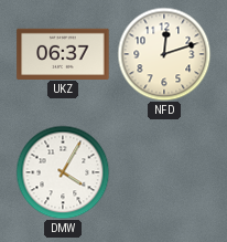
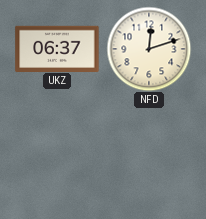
DMW: 4:05 -> none (63, 172)
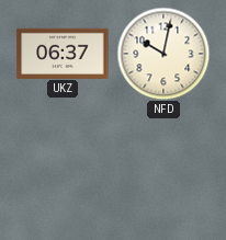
NFD: 12:12 -> 10:02 (163, 54)
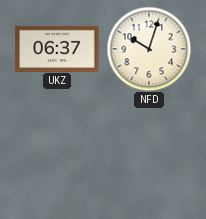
NFD: 10:02 -> 10:03 (149, 49)
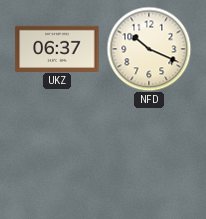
NFD: 10:03 -> 10:19 (149, 49)
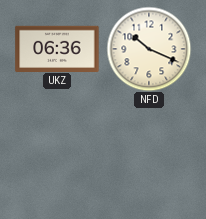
UKZ: 06:37 -> 06:36 (57, 48)
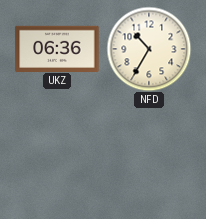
NFD: 10:19 -> 10:35 (149, 49)
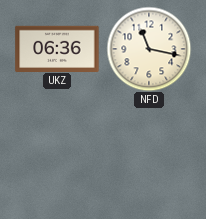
NFD: 10:35 -> 11:17 (149, 49)
